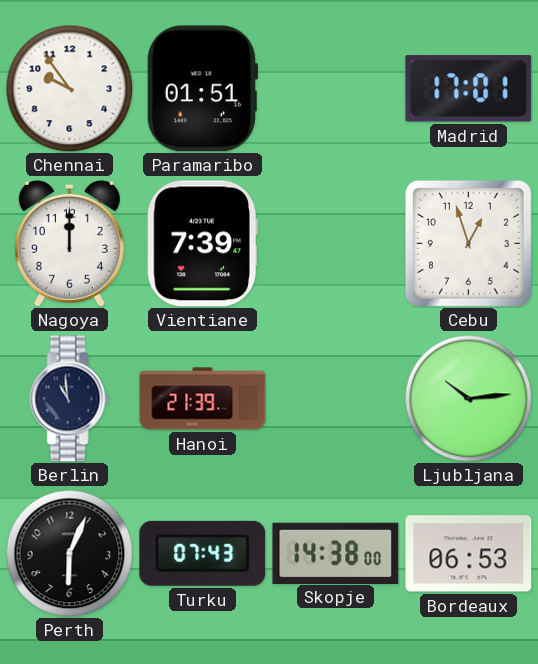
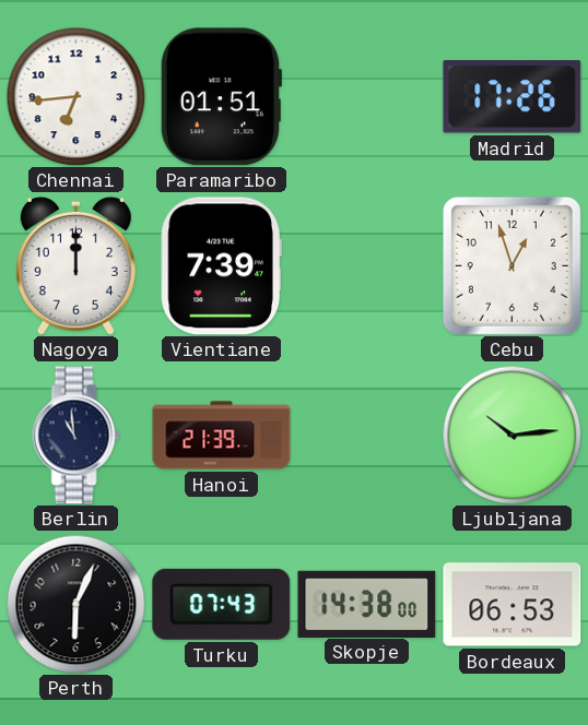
Chennai: 9:54 -> 6:44 (75, 96)
Madrid: 17:01 -> 17:26 (513, 97)
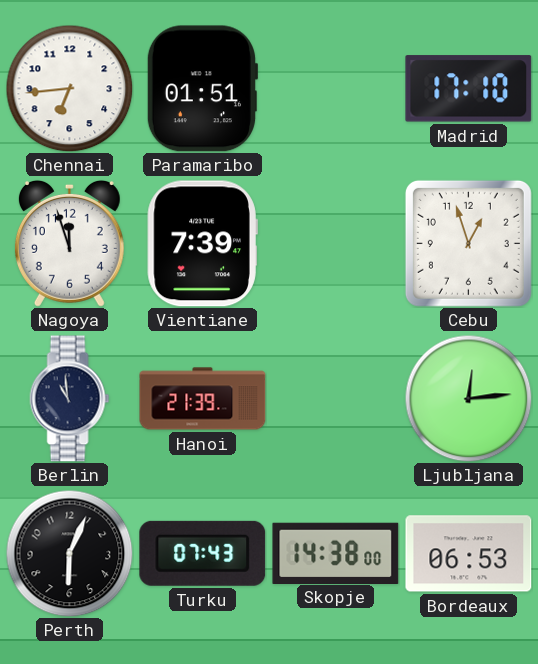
Madrid: 17:26 -> 17:10 (469, 89)
Nagoya: 12:00 -> 11:57 (69, 243)
Ljubljana: 10:14 -> 12:14 (468, 398)
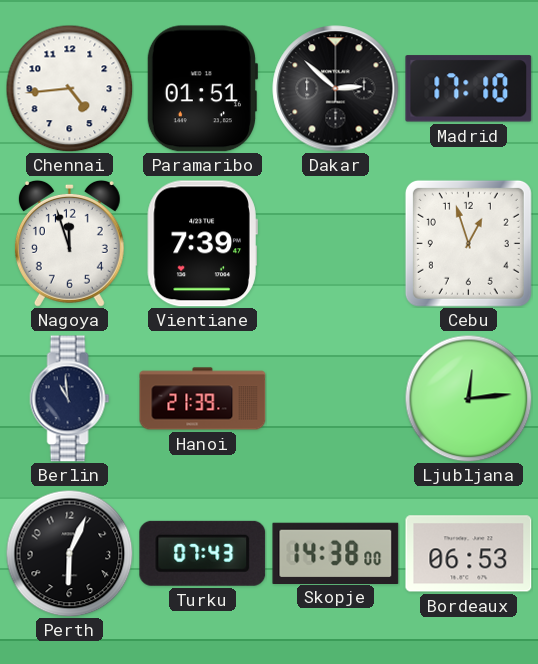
Chennai: 6:44 -> 4:44 (69, 88)
Dakar: none -> 2:52 (336, 89)
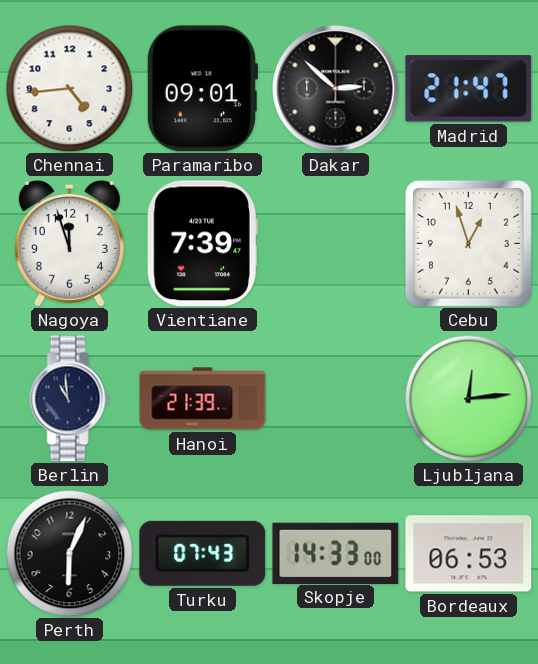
Paramaribo: 01:51 -> 09:01 (201, 89)
Madrid: 17:10 -> 21:47 (469, 89)
Skopje: 14:38 -> 14:33 (336, 553)
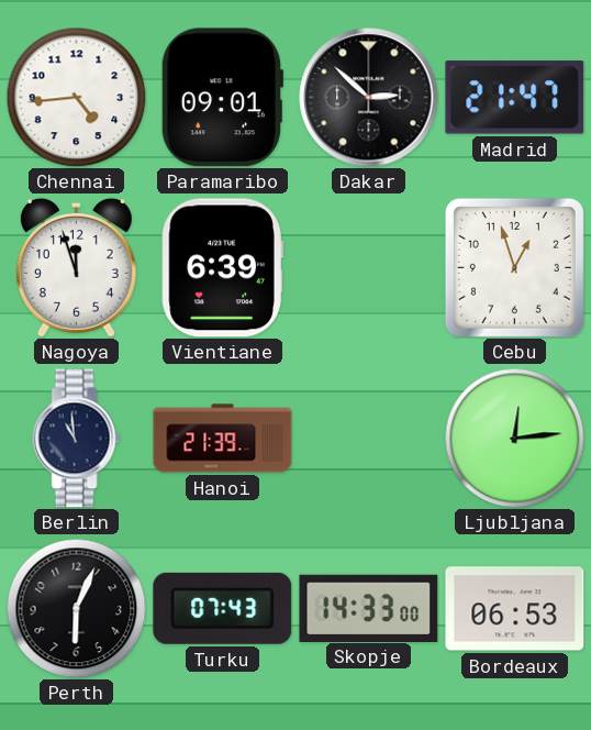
Vientiane: 7:39 -> 6:39 (222, 268)
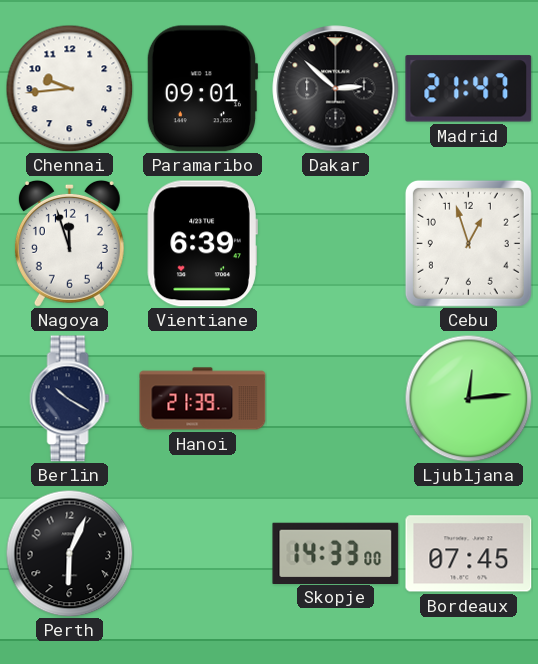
Chennai: 4:44 -> 9:44 (69, 88)
Berlin: 10:59 -> 10:20 (70, 399)
Turku: 07:43 -> none (223, 608)
Bordeaux: 06:53 -> 07:45 (469, 554)
